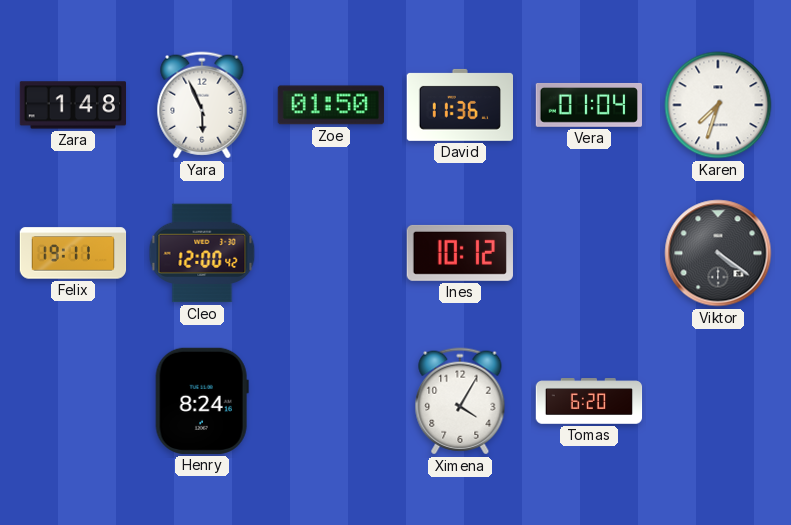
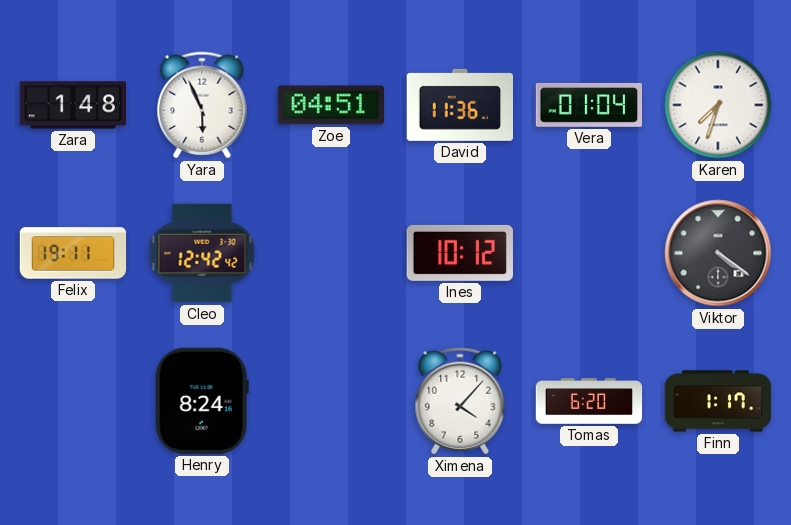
Zoe: 01:50 -> 04:51 (330, 105)
Cleo: 12:00 -> 12:42 (202, 253)
Ximena: 4:05 -> 4:07 (460, 401)
Finn: none -> 1:17 (718, 401)
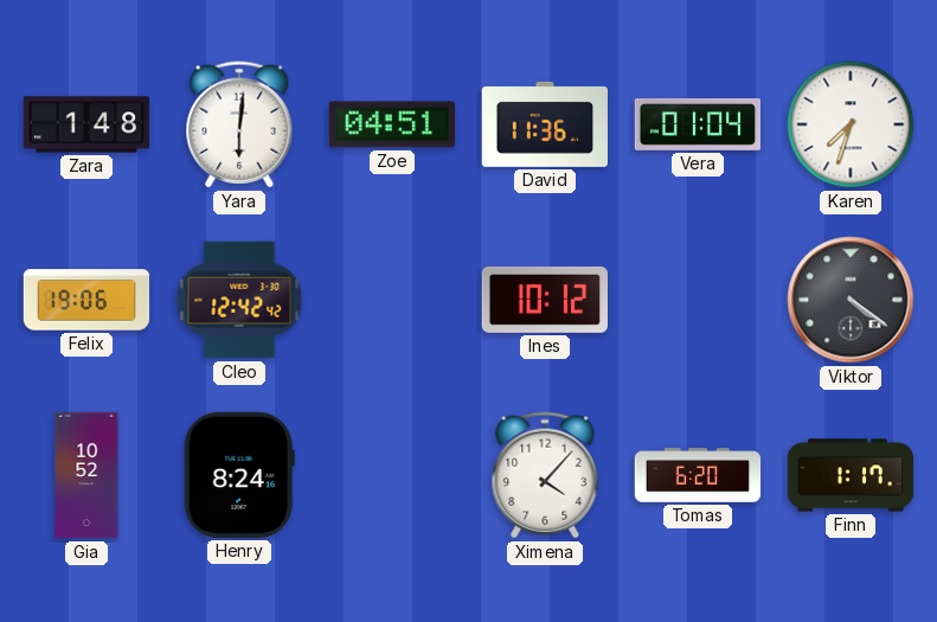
Yara: 5:56 -> 6:01 (239, 124)
Felix: 19:11 -> 19:06 (86, 300)
Gia: none -> 10:52 (86, 475)
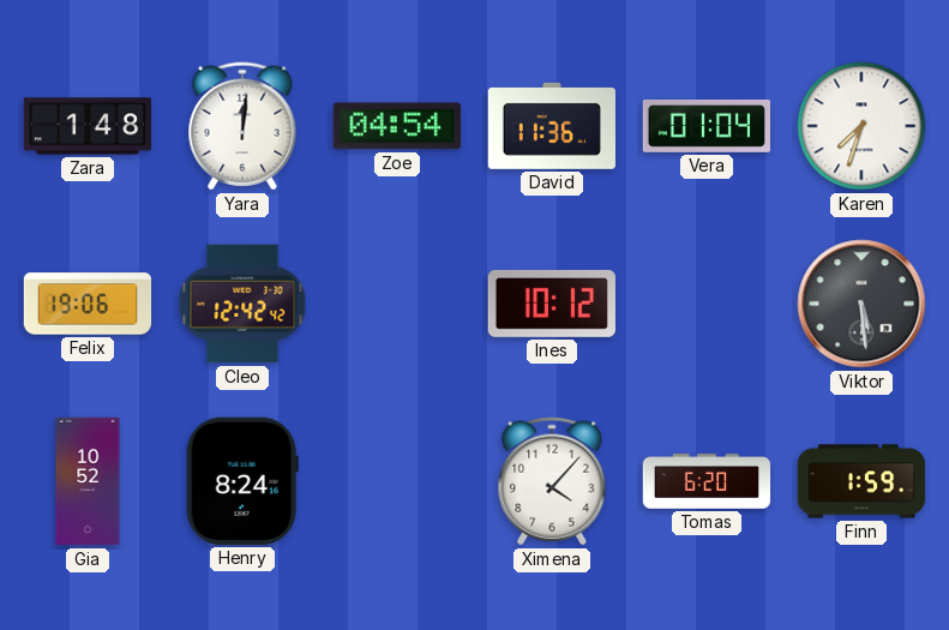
Yara: 6:01 -> 12:01 (242, 126)
Zoe: 04:51 -> 04:54 (396, 126)
Viktor: 4:21 -> 5:29 (861, 304)
Finn: 1:17 -> 1:59 (861, 481)
